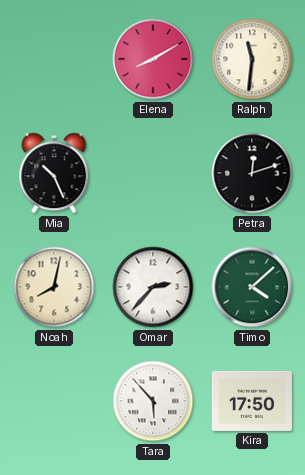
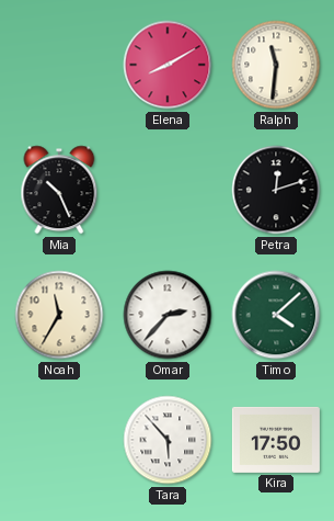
Noah: 8:02 -> 11:35 (59, 315)
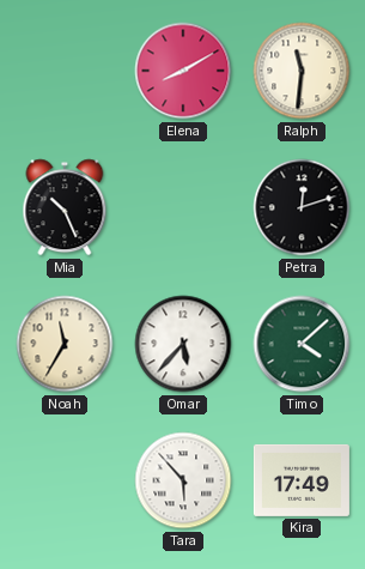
Omar: 2:37 -> 5:37 (183, 344)
Kira: 17:50 -> 17:49 (302, 480)
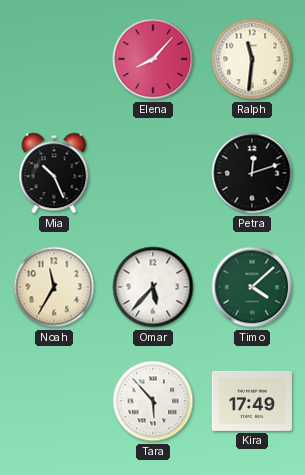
Elena: 8:10 -> 8:07 (153, 59)
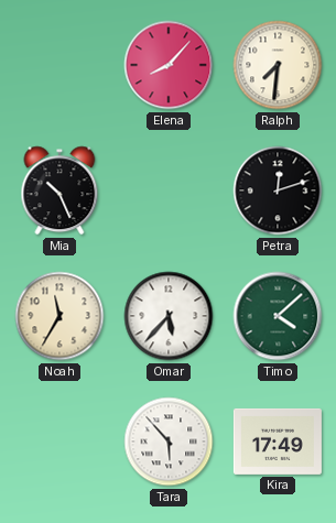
Ralph: 11:31 -> 7:31 (278, 65)
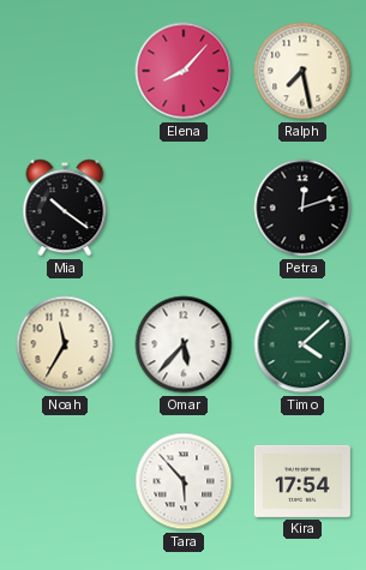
Ralph: 7:31 -> 7:28 (302, 71)
Mia: 10:26 -> 10:21 (65, 208)
Kira: 17:49 -> 17:54 (302, 481)
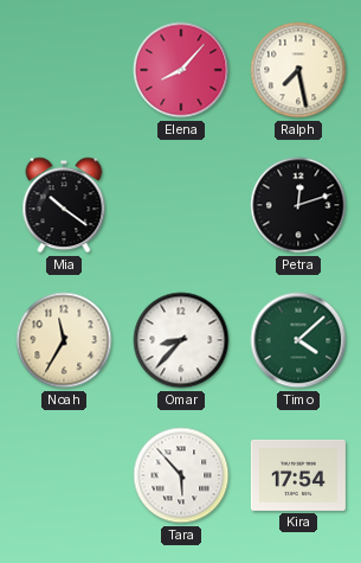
Omar: 5:37 -> 8:37 (181, 340)
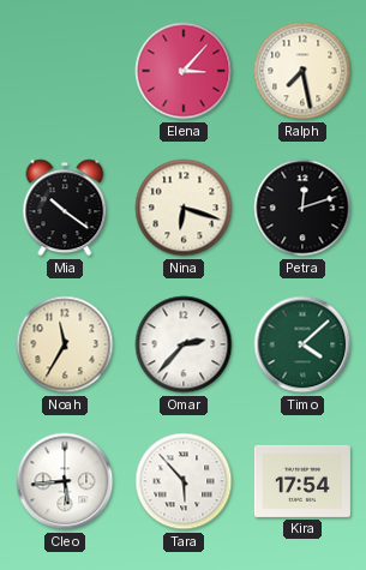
Elena: 8:07 -> 3:07 (184, 71)
Nina: none -> 6:18 (184, 208)
Omar: 8:37 -> 2:37 (184, 344)
Cleo: none -> 5:44 (65, 481)
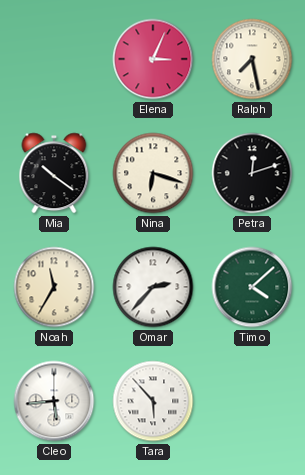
Elena: 3:07 -> 3:04 (153, 59)
Kira: 17:54 -> none (302, 481)
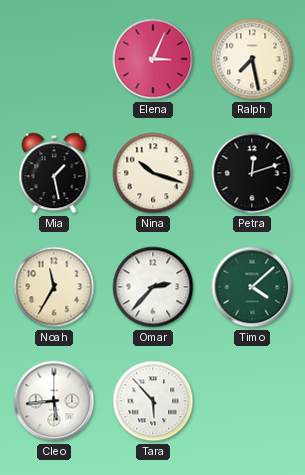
Mia: 10:21 -> 1:28 (54, 173)
Nina: 6:18 -> 10:18 (153, 173)
